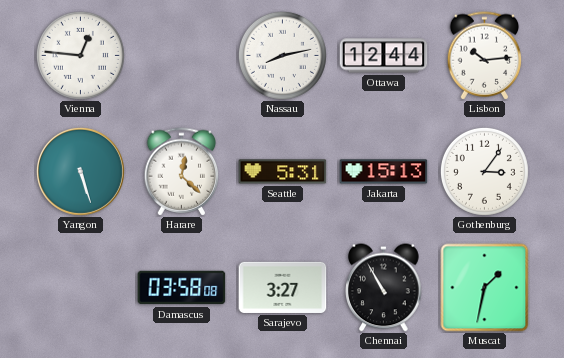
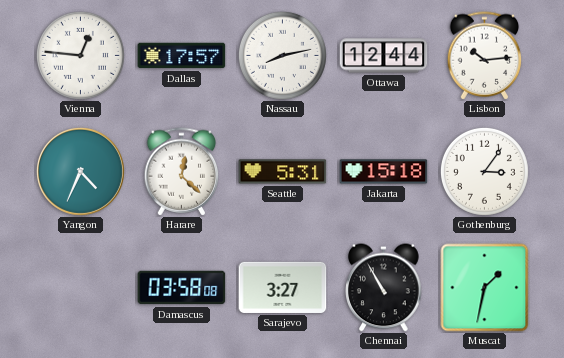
Dallas: none -> 17:57 (182, 56)
Yangon: 5:27 -> 4:34 (80, 171)
Jakarta: 15:13 -> 15:18 (384, 172)
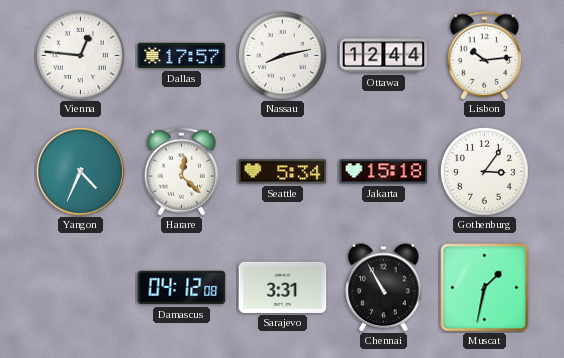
Seattle: 5:31 -> 5:34 (283, 172)
Damascus: 03:58 -> 04:12 (182, 288)
Sarajevo: 3:27 -> 3:31 (283, 287)
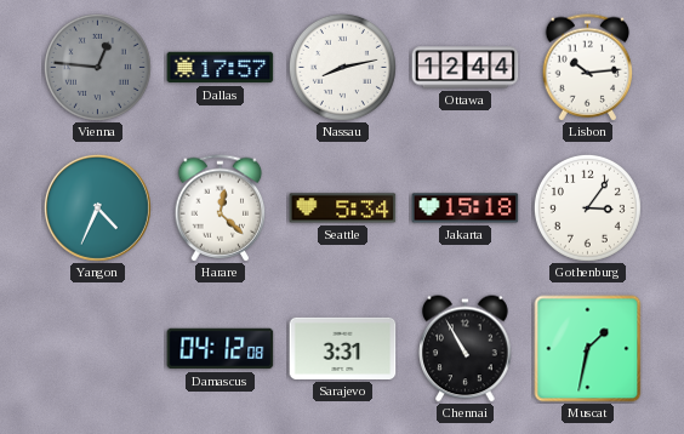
Vienna dial: white -> grey (97, 67)
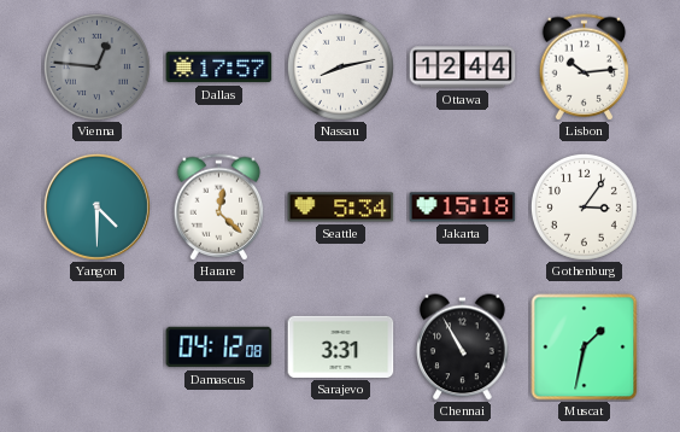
Yangon: 4:34 -> 4:30 (96, 206)
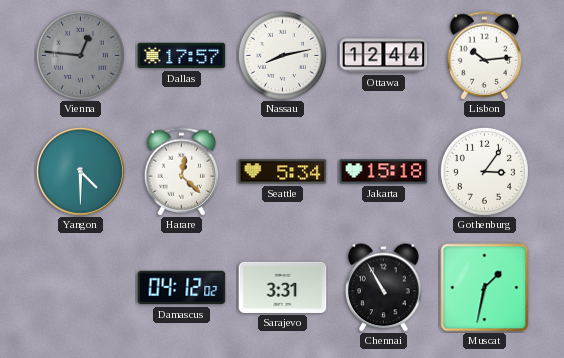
Damascus: 04:12:08 -> 04:12:02 (182, 288)
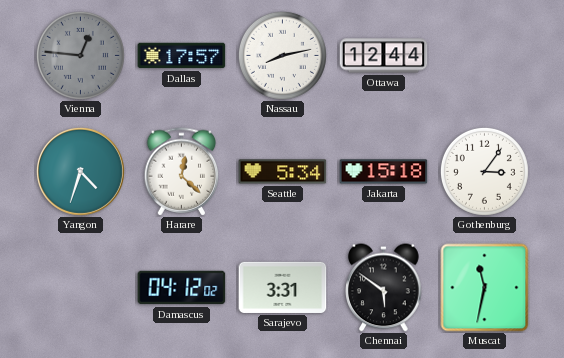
Lisbon: 10:14 -> none (485, 56)
Yangon: 4:30 -> 4:33 (80, 171)
Chennai: 10:55 -> 5:51 (384, 288)
Muscat: 1:32 -> 11:32 (485, 288)
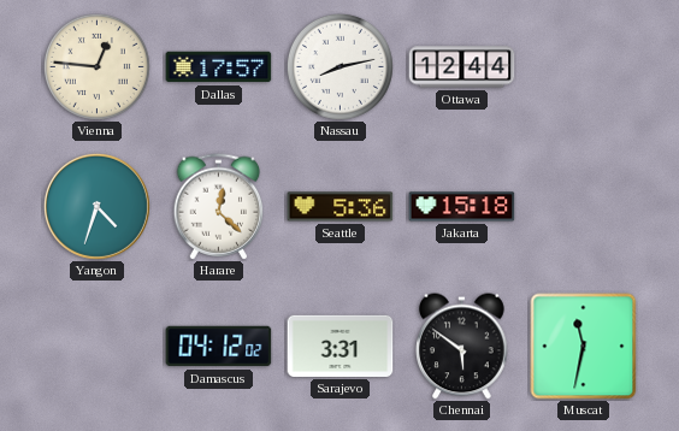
Vienna dial: grey -> cream (96, 66)
Seattle: 5:34 -> 5:36 (341, 207)
Gothenburg: 3:06 -> none (484, 171)
